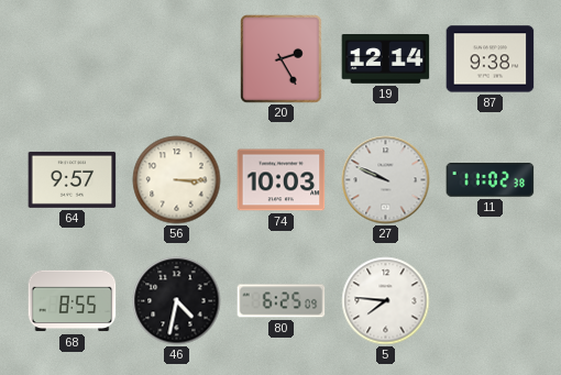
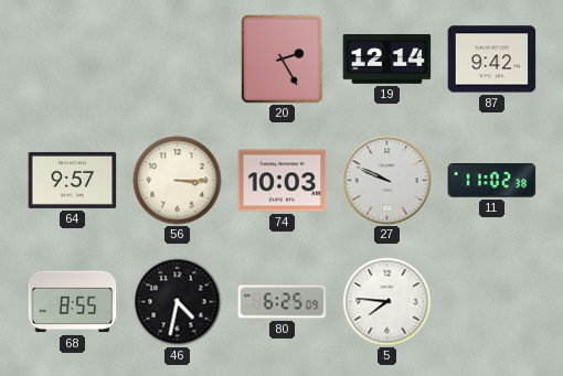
87: 9:38 -> 9:42 (492, 60)
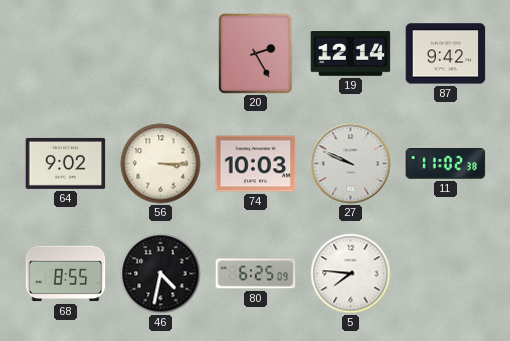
64: 9:57 -> 9:02 (66, 163)
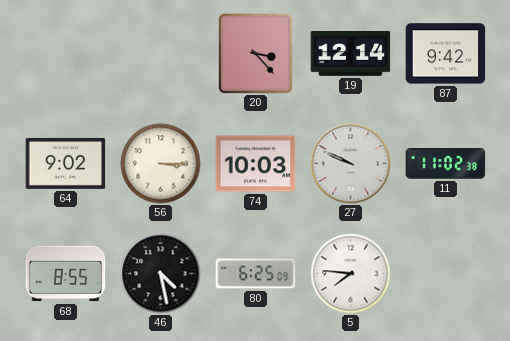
20: 2:25 -> 3:23 (256, 54)
46: 4:32 -> 4:28 (161, 274)
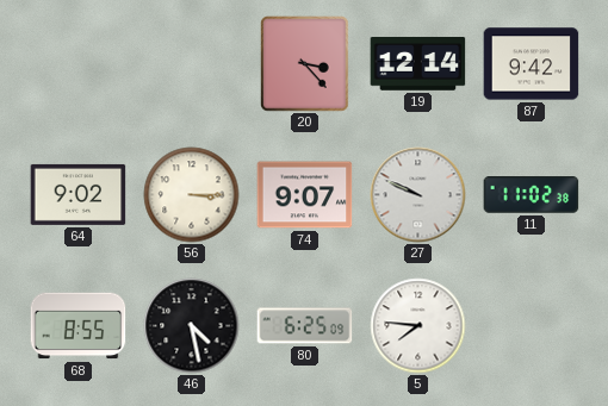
74: 10:03 -> 9:07 (305, 195)
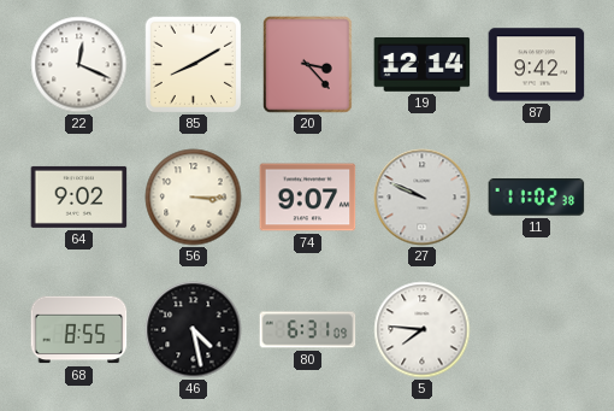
22: none -> 12:19 (79, 65)
85: none -> 8:10 (193, 64)
80: 6:25 -> 6:31 (308, 330)
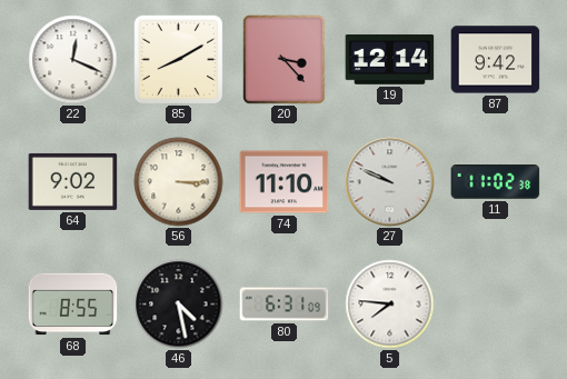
74: 9:07 -> 11:10 (285, 182)
